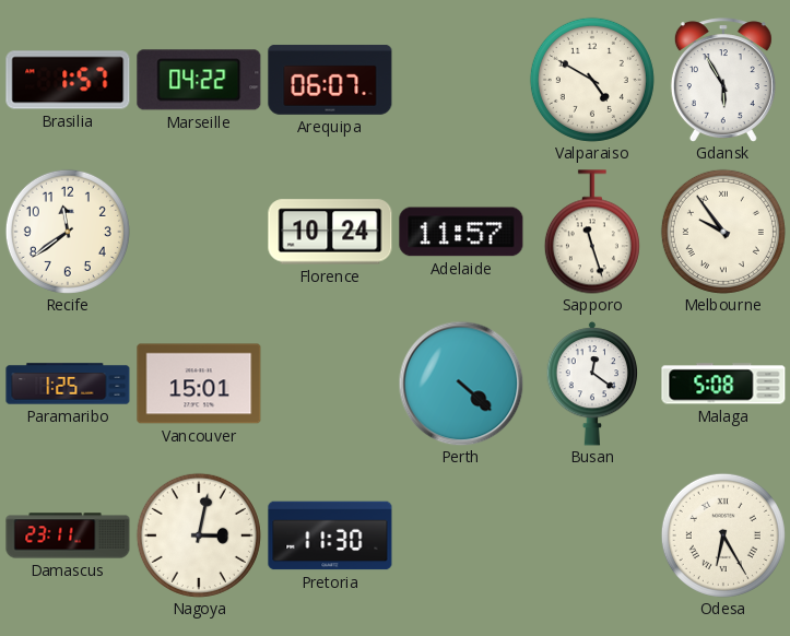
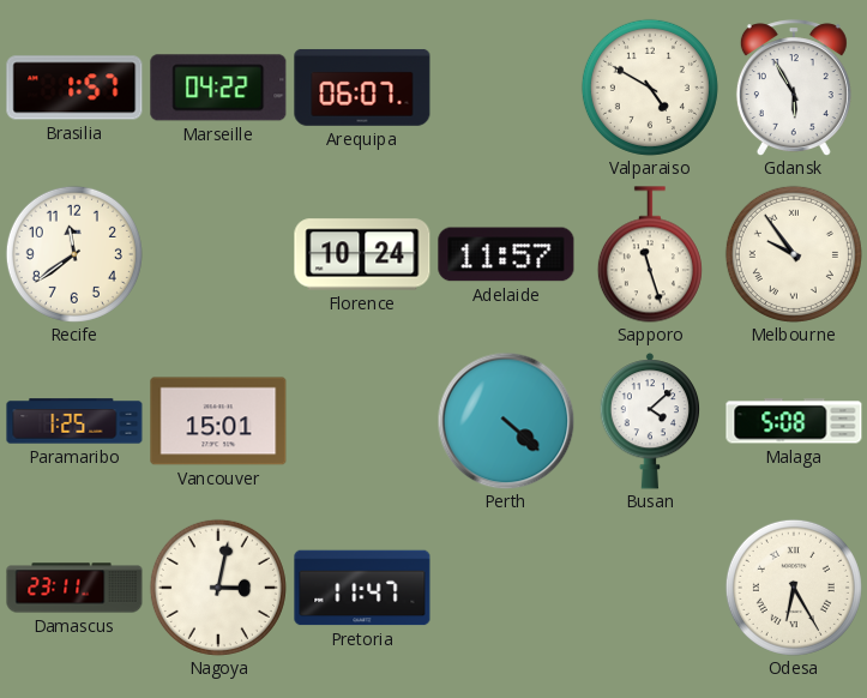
Busan: 12:21 -> 4:08 (650, 421)
Pretoria: 11:30 -> 11:47 (362, 588)
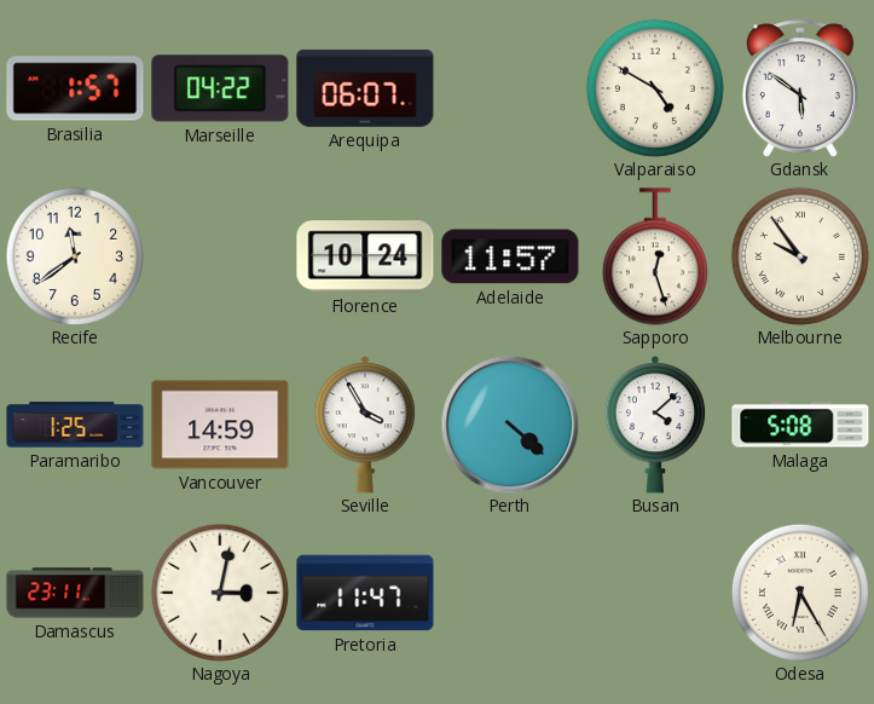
Gdansk: 5:55 -> 5:51 (800, 88)
Sapporo: 11:27 -> 12:27 (655, 256)
Vancouver: 15:01 -> 14:59 (220, 425)
Seville: none -> 3:55 (365, 425)
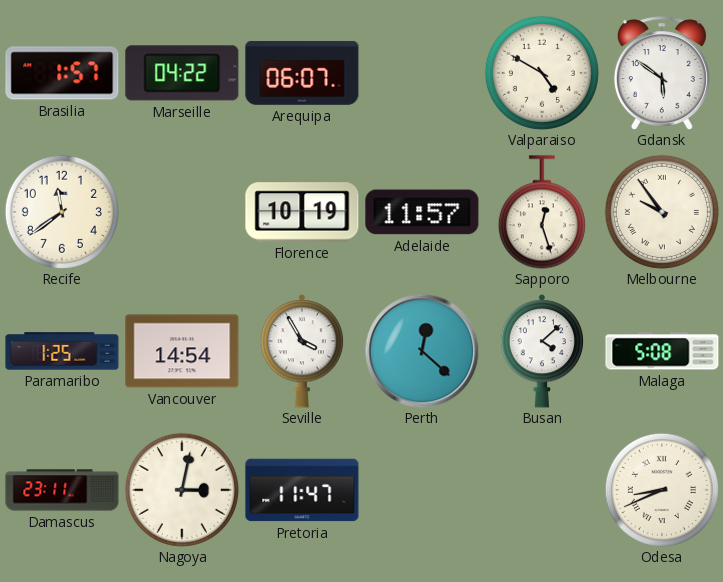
Florence: 10:24 -> 10:19 (302, 212)
Vancouver: 14:59 -> 14:54 (182, 351)
Perth: 4:22 -> 12:22 (422, 351)
Odesa: 6:25 -> 8:41 (662, 490)
